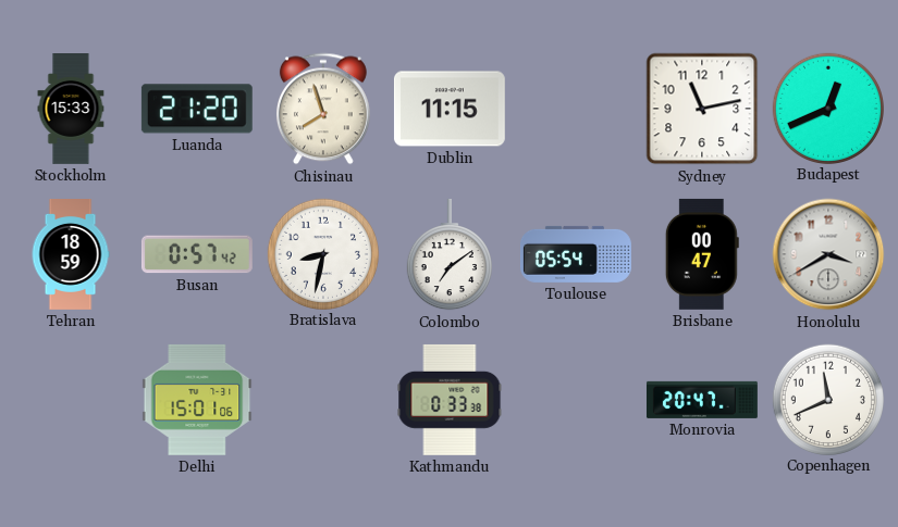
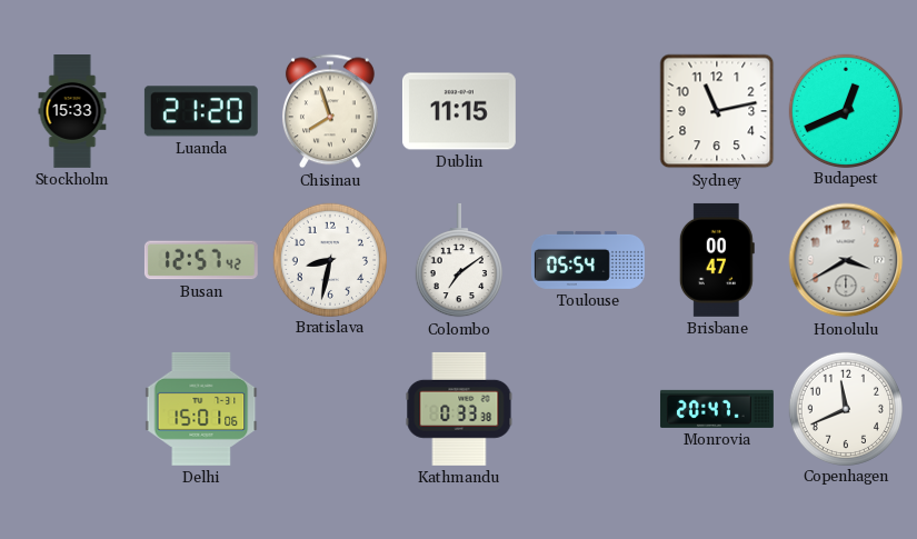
Tehran: 18:59 -> none (71, 255)
Busan: 0:57 -> 12:57 (201, 260)
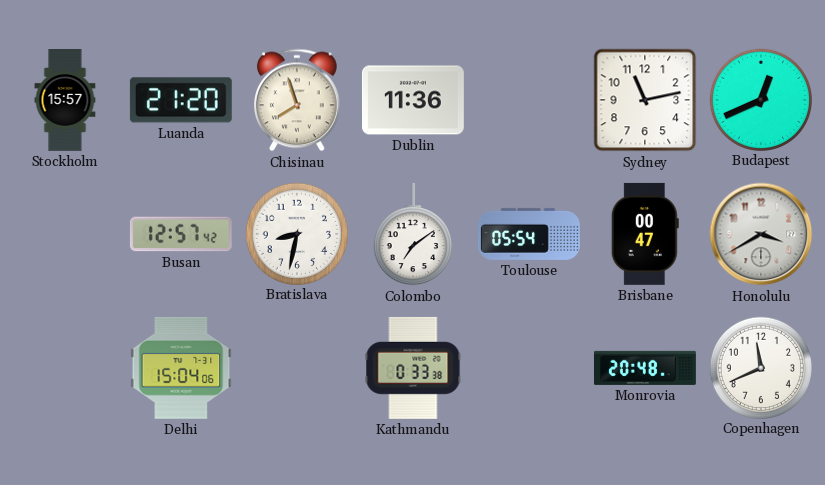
Stockholm: 15:33 -> 15:57 (65, 101)
Dublin: 11:15 -> 11:36 (413, 100)
Delhi: 15:01 -> 15:04 (181, 368)
Monrovia: 20:47 -> 20:48 (645, 368)
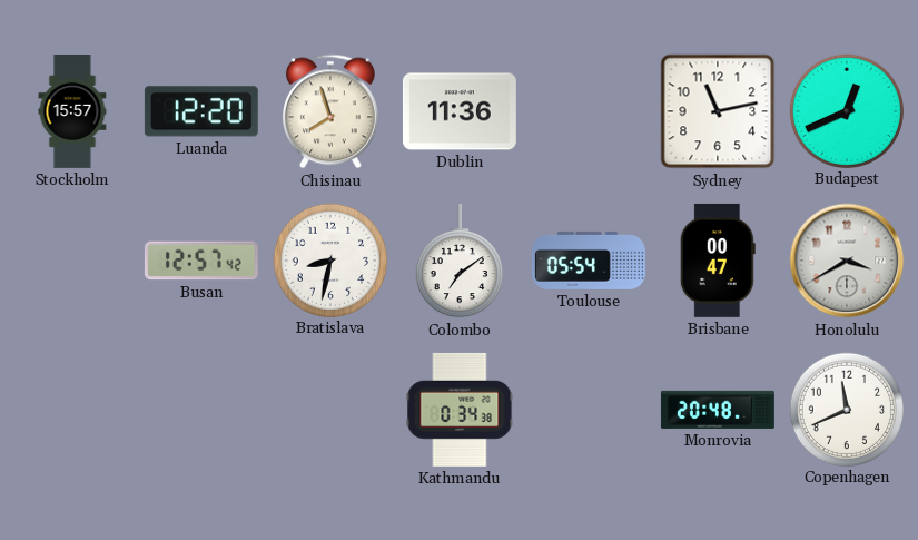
Luanda: 21:20 -> 12:20 (201, 111)
Delhi: 15:04 -> none (181, 368)
Kathmandu: 0:33 -> 0:34 (460, 410)
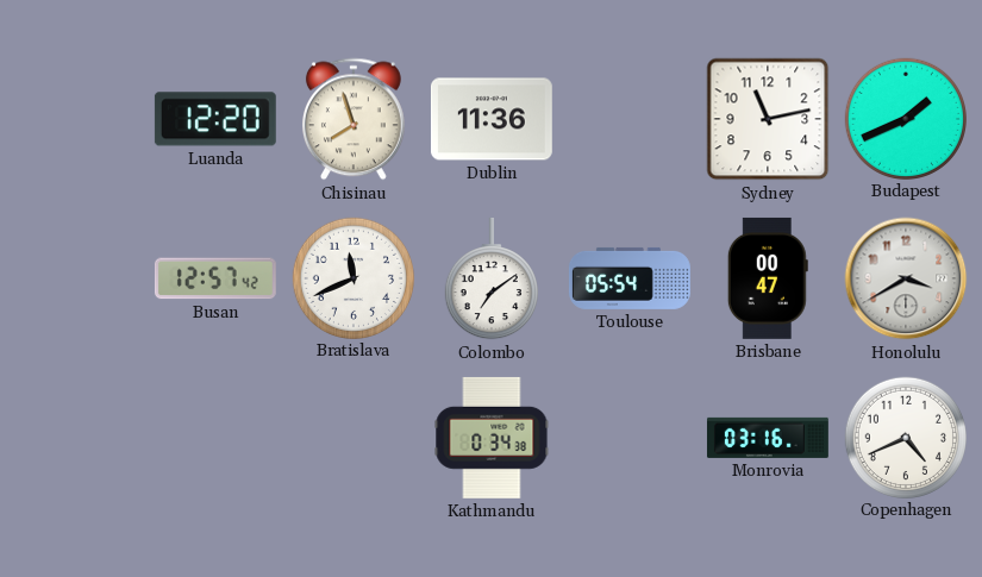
Stockholm: 15:57 -> none (72, 112)
Budapest: 12:41 -> 1:41 (905, 118)
Bratislava: 8:32 -> 11:41 (352, 277)
Monrovia: 20:48 -> 03:16 (768, 438)
Copenhagen: 11:41 -> 4:41 (905, 437)
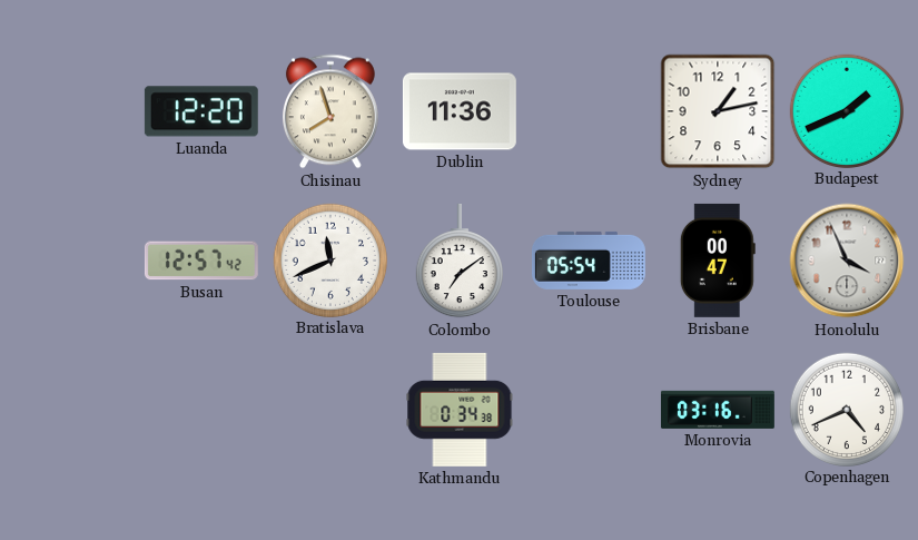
Sydney: 11:13 -> 1:13 (718, 111)
Honolulu: 3:40 -> 3:56 (847, 261)
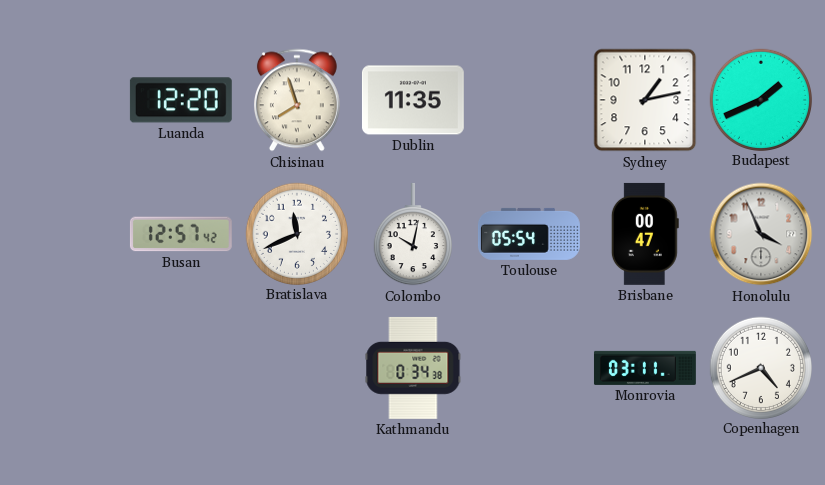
Dublin: 11:36 -> 11:35 (413, 100)
Colombo: 7:09 -> 10:02 (413, 234)
Monrovia: 03:16 -> 03:11 (645, 368)
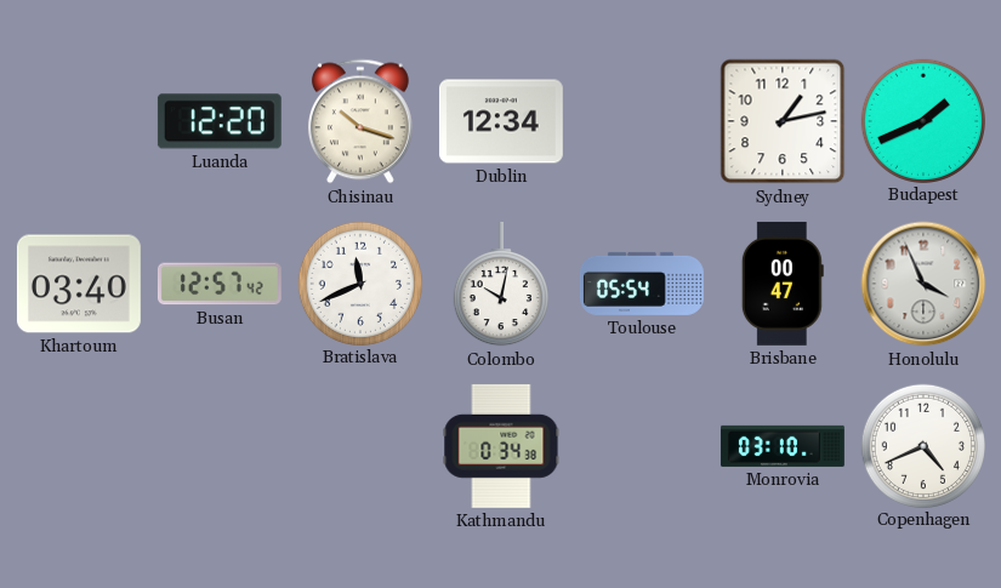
Chisinau: 7:57 -> 10:18 (360, 121)
Dublin: 11:35 -> 12:34 (501, 121)
Khartoum: none -> 03:40 (79, 284)
Monrovia: 03:11 -> 03:10 (783, 446)
